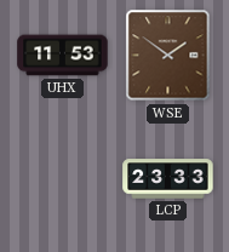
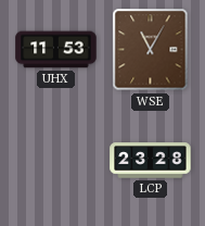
WSE: 1:51 -> 11:05 (151, 50)
LCP: 23:33 -> 23:28 (151, 161)
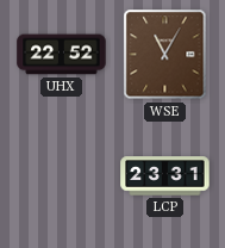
UHX: 11:53 -> 22:52 (62, 55)
LCP: 23:28 -> 23:31 (165, 176)
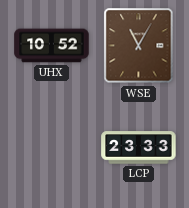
UHX: 22:52 -> 10:52 (52, 46)
LCP: 23:31 -> 23:33 (139, 148)
